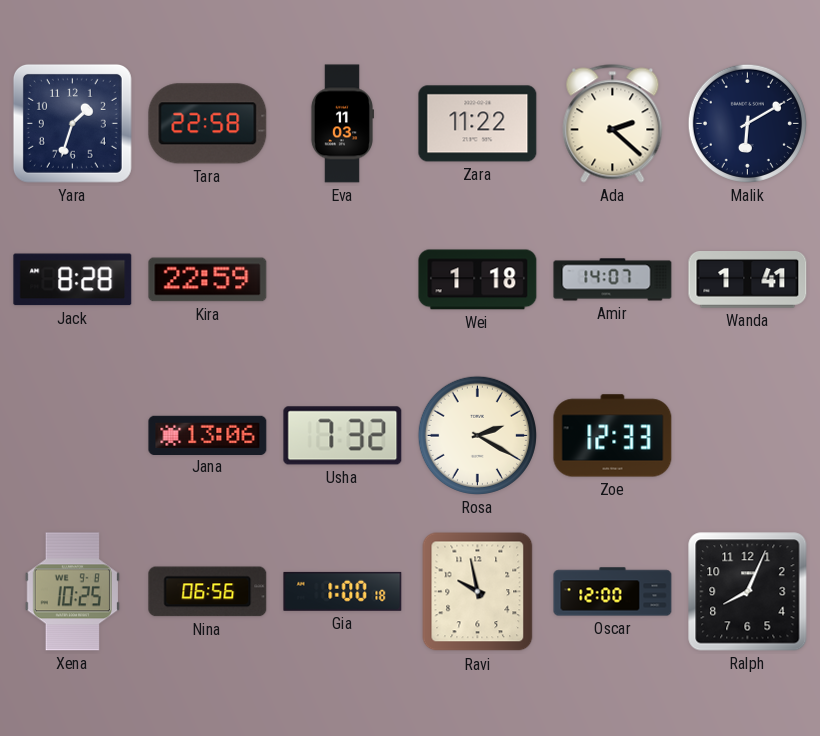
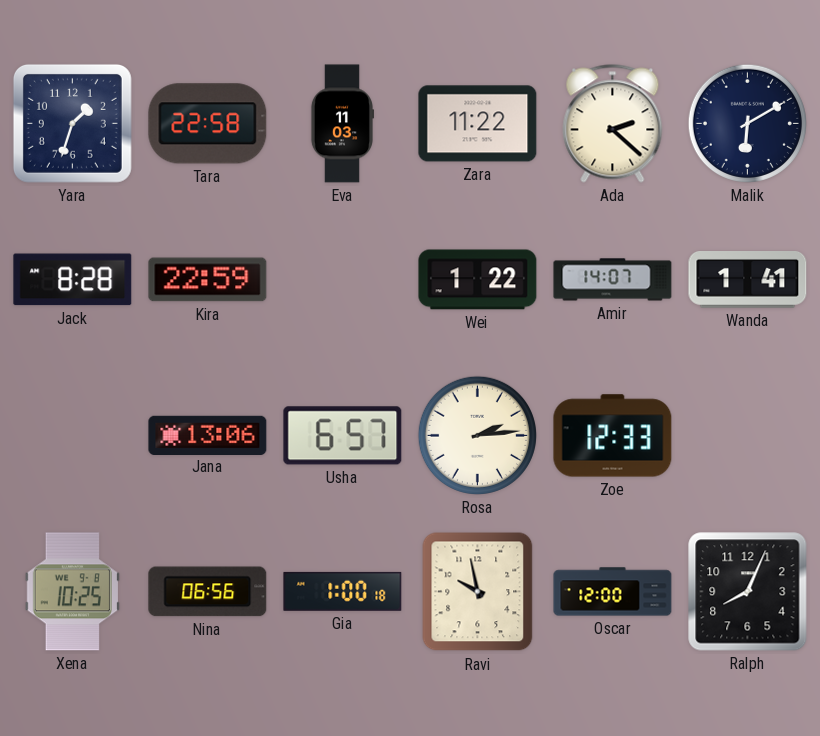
Wei: 1:18 -> 1:22 (478, 280)
Usha: 7:32 -> 6:57 (343, 436)
Rosa: 2:20 -> 2:14 (477, 435)
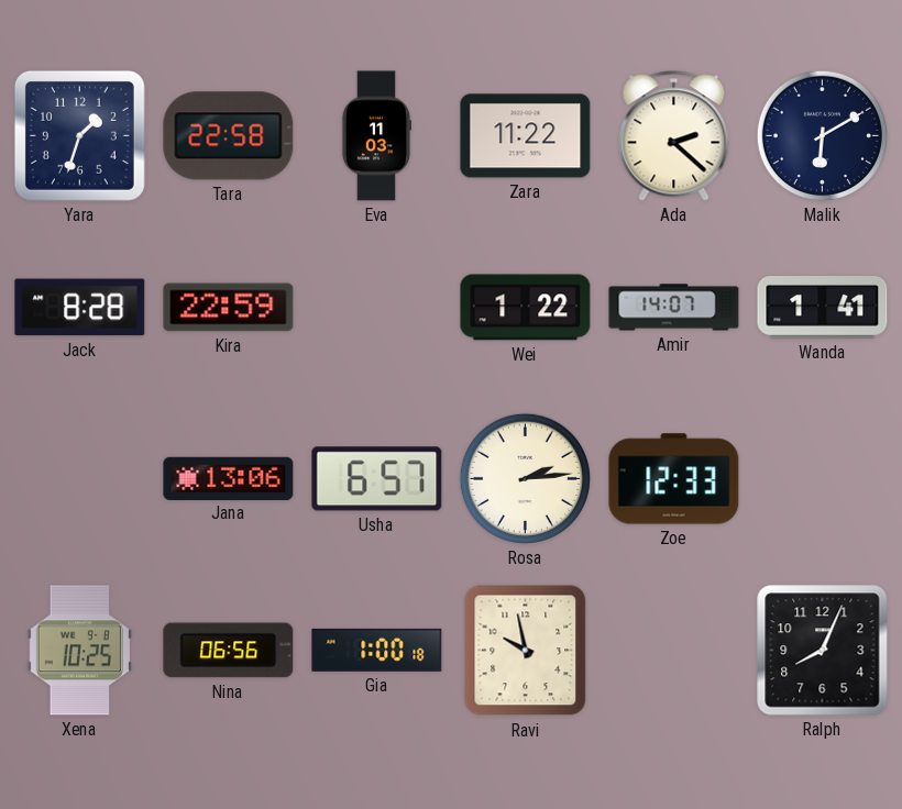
Oscar: 12:00 -> none (613, 592)
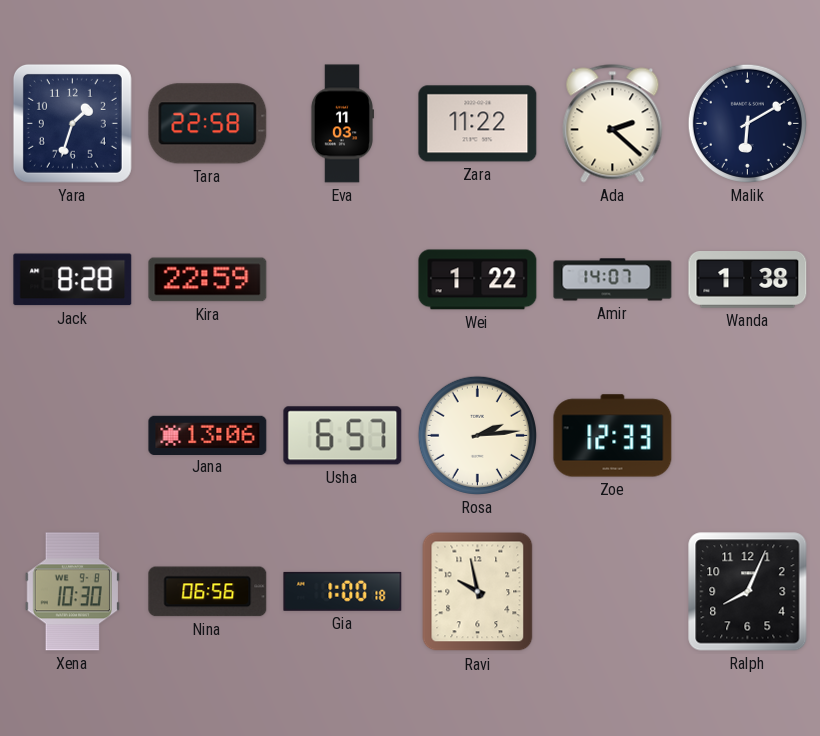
Wanda: 1:41 -> 1:38 (748, 280)
Xena: 10:25 -> 10:30 (72, 592)
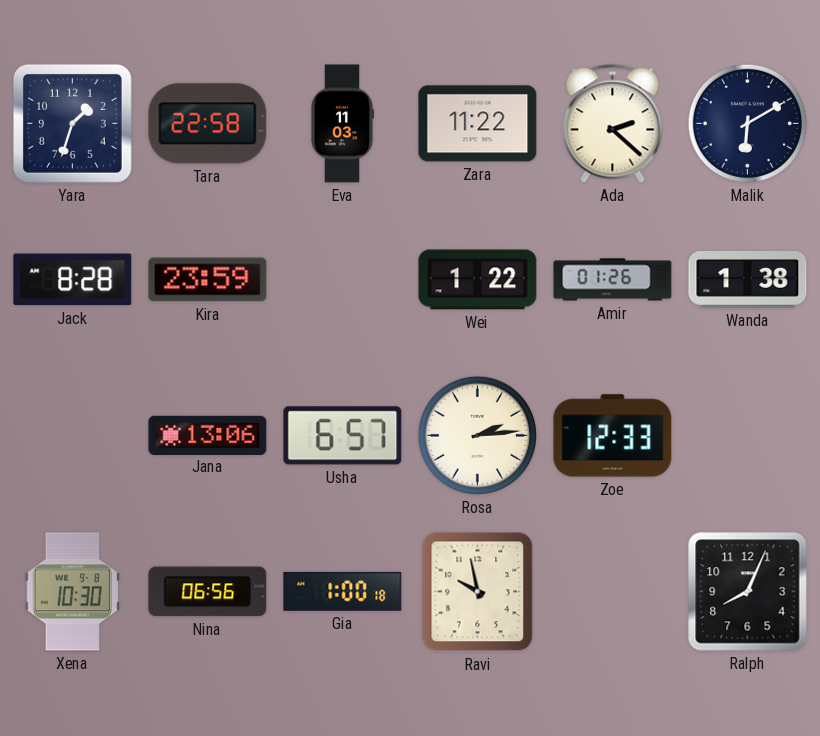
Kira: 22:59 -> 23:59 (208, 280)
Amir: 14:07 -> 01:26 (613, 280)
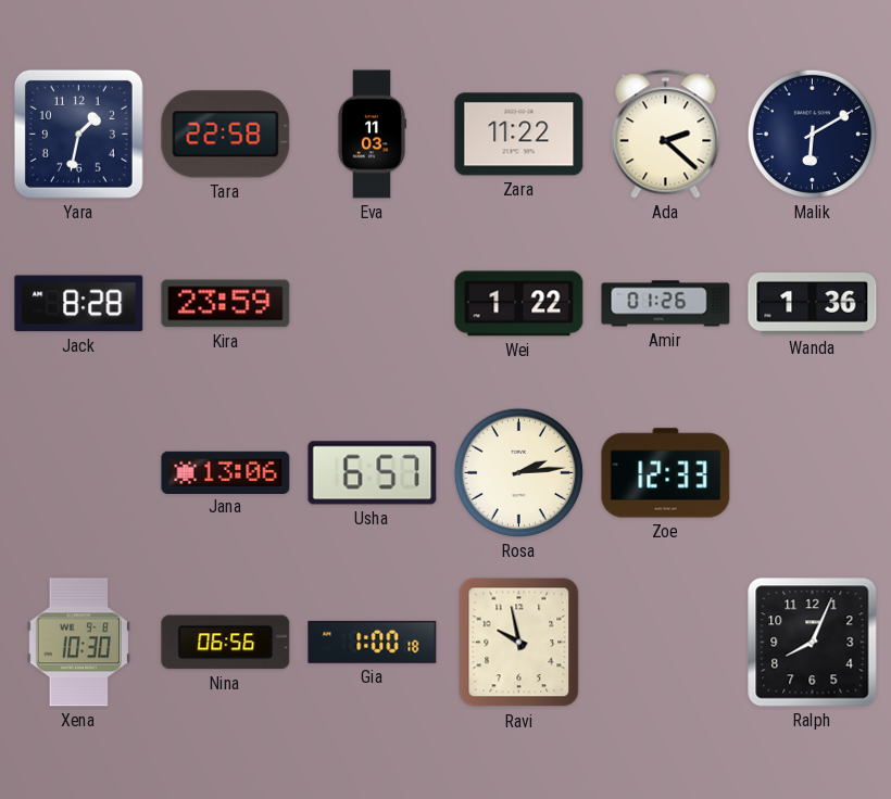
Yara: 1:33 -> 1:32 (78, 134)
Wanda: 1:38 -> 1:36 (813, 304)
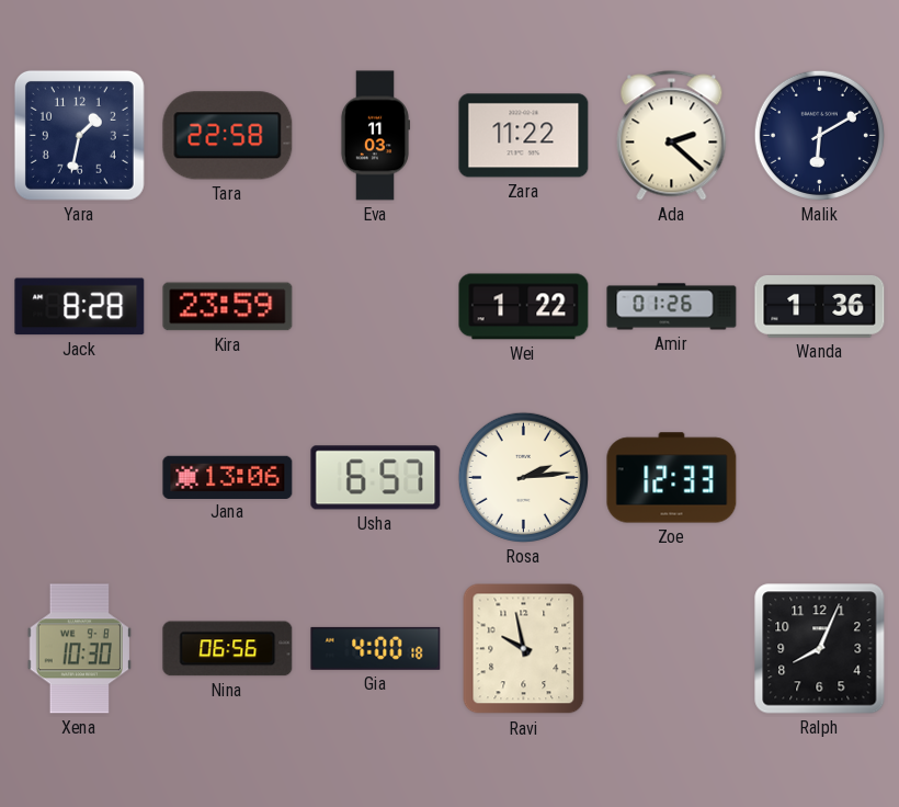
Gia: 1:00 -> 4:00 (376, 648)
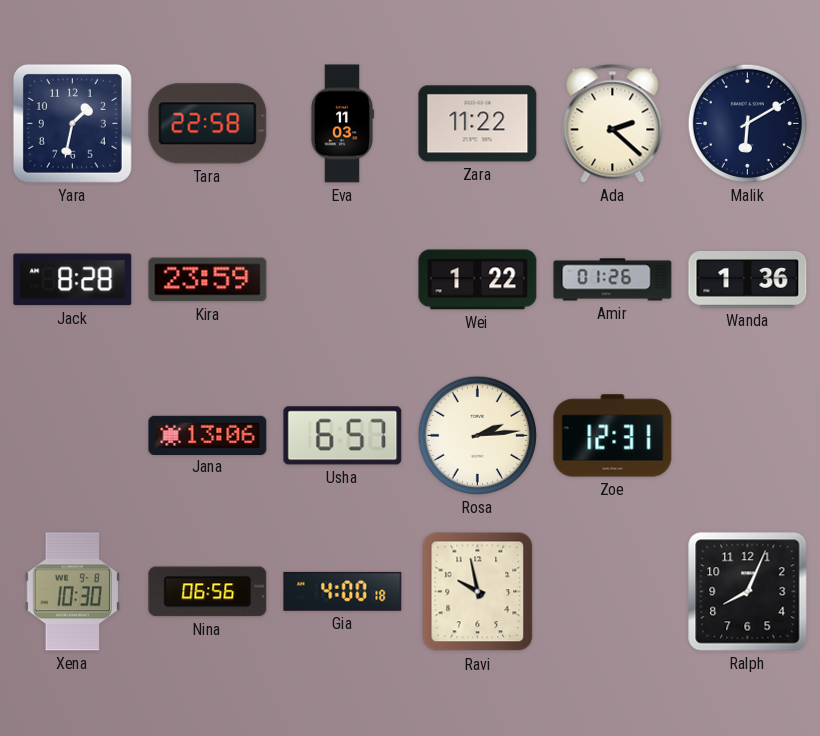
Zoe: 12:33 -> 12:31 (613, 436)
